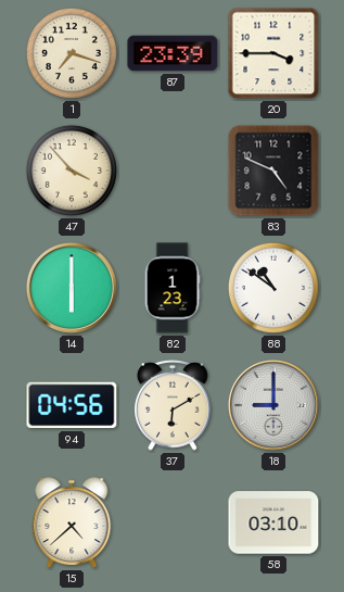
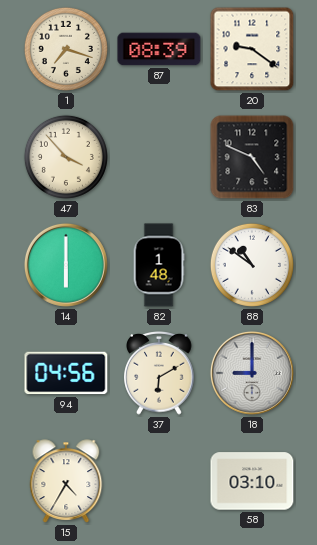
87: 23:39 -> 08:39 (159, 49)
20: 3:45 -> 9:21 (252, 49)
82: 1:23 -> 1:48 (159, 265)
15: 4:38 -> 4:35 (66, 481)
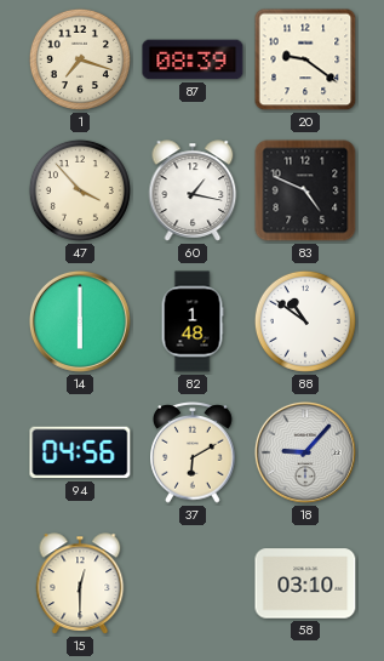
60: none -> 1:17 (193, 190)
18: 9:00 -> 9:07 (305, 452)
15: 4:35 -> 12:30 (80, 583)
